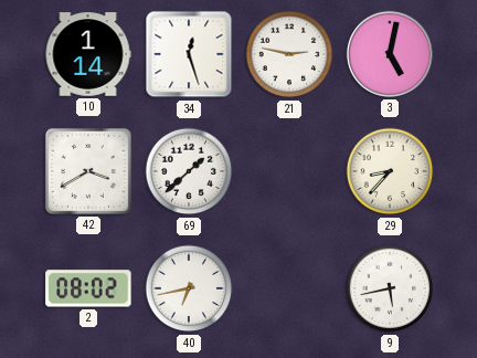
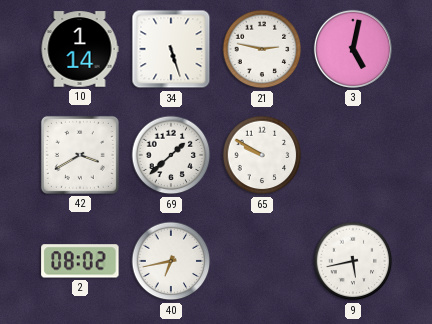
34: 12:27 -> 5:27 (171, 49)
65: none -> 9:50 (262, 155)
29: 8:37 -> none (390, 171)
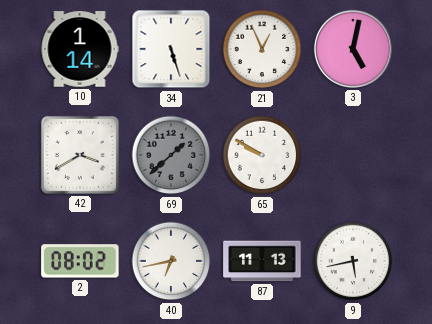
21: 2:47 -> 12:56 (262, 49)
69 dial: white -> grey (171, 155)
87: none -> 11:13 (262, 261)
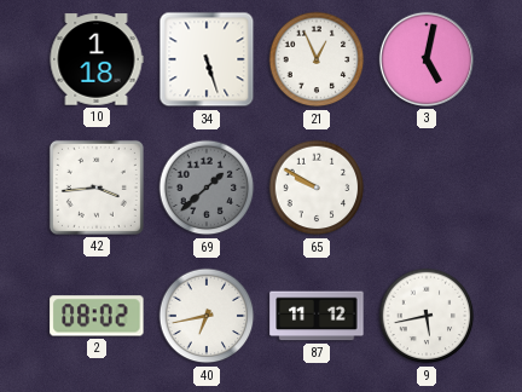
10: 1:14 -> 1:18 (97, 59)
42: 3:40 -> 3:44 (97, 188)
87: 11:13 -> 11:12 (317, 316)
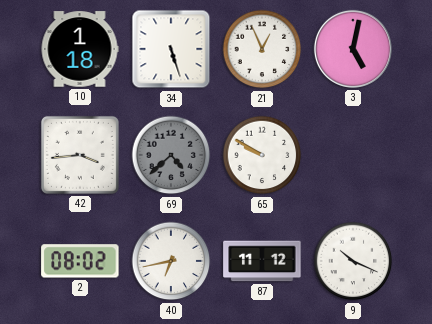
69: 1:38 -> 4:38 (171, 155)
9: 5:43 -> 10:19 (353, 261)
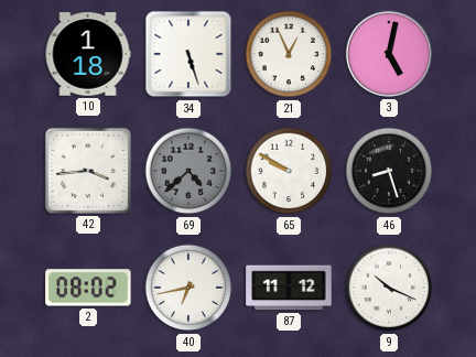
46: none -> 8:27 (389, 171)
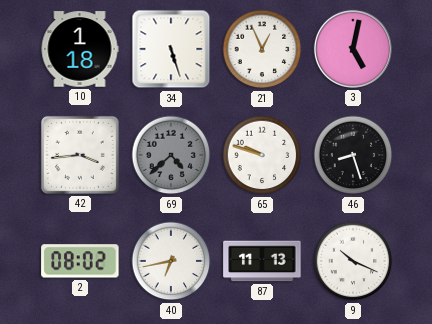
65: 9:50 -> 9:48 (262, 155)
87: 11:12 -> 11:13 (262, 261)
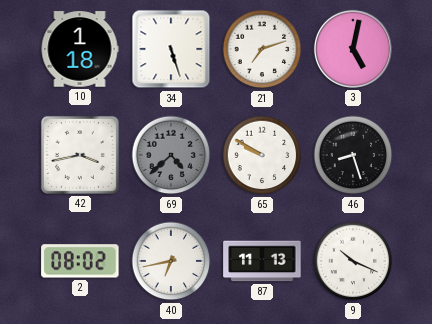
21: 12:56 -> 7:12 (262, 49)
42: 3:44 -> 3:43 (80, 155)
65: 9:48 -> 9:50 (262, 155)
